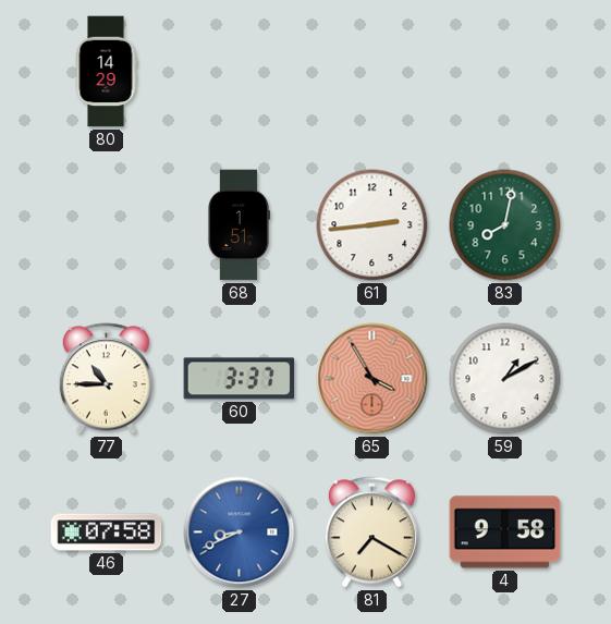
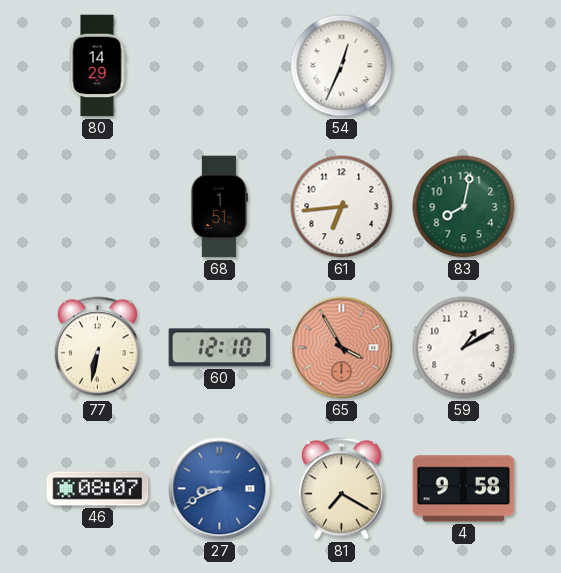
54: none -> 12:34 (342, 66)
61: 2:44 -> 6:44 (342, 207)
77: 10:45 -> 6:32 (97, 348)
60: 3:37 -> 12:10 (220, 348)
46: 07:58 -> 08:07 (98, 489)
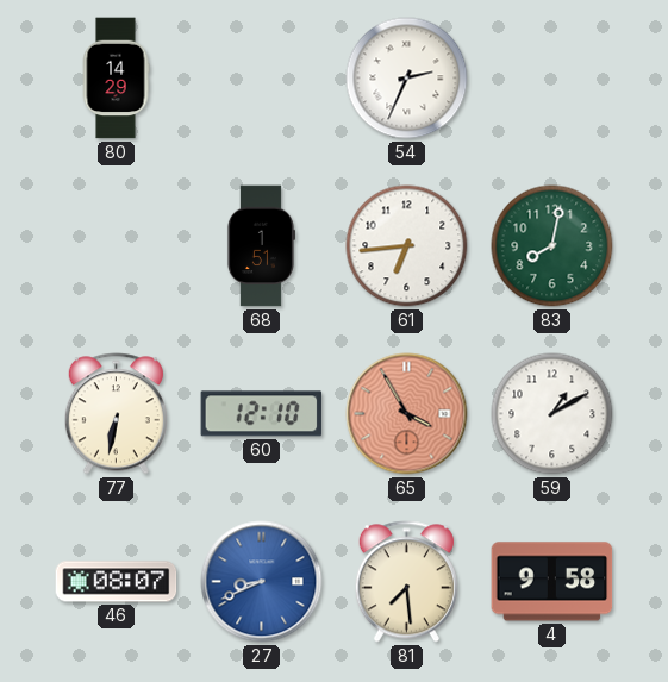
54: 12:34 -> 2:34 (407, 79)
81: 7:20 -> 7:29 (406, 582)
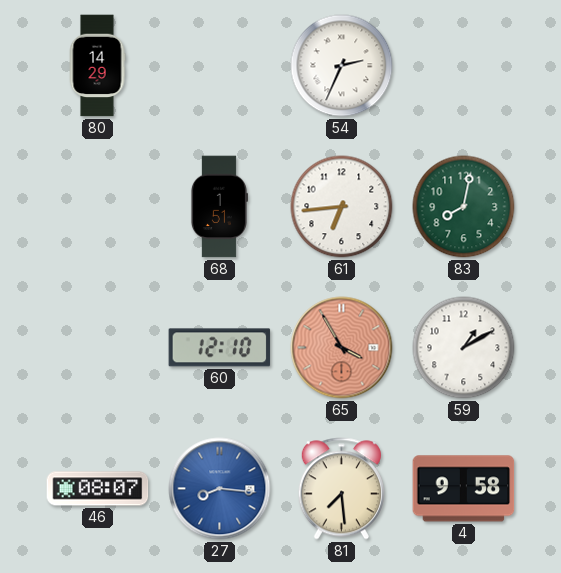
77: 6:32 -> none (116, 414)
27: 8:41 -> 8:16 (220, 489)
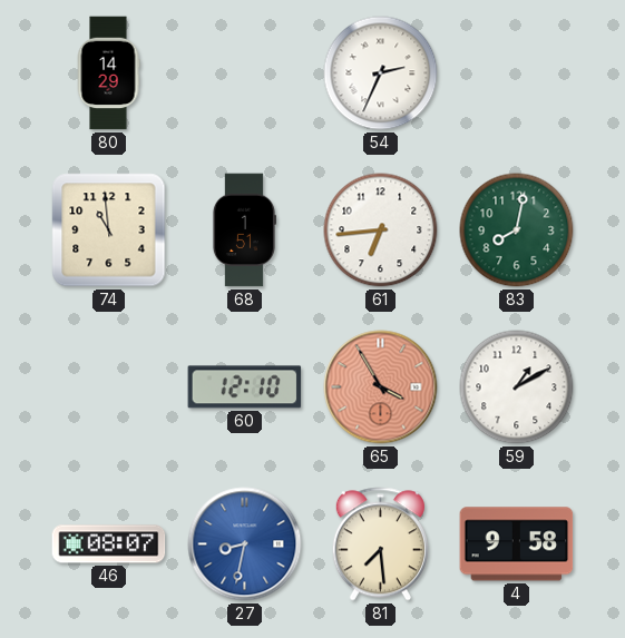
74: none -> 10:59 (109, 230)
27: 8:16 -> 8:32 (245, 544)
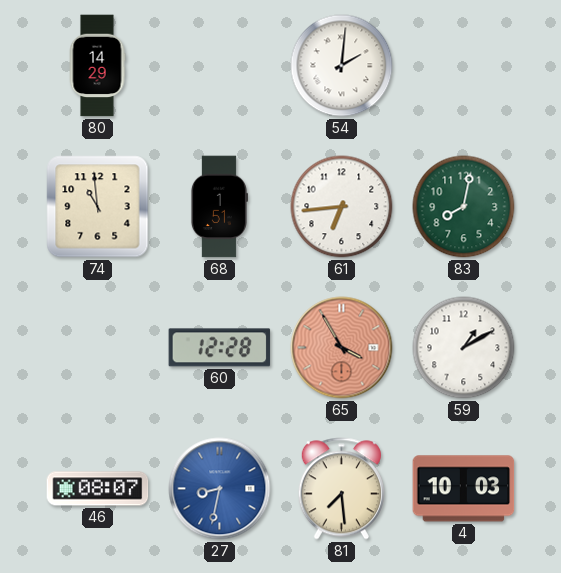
54: 2:34 -> 2:01 (342, 66)
60: 12:10 -> 12:28 (220, 348)
4: 9:58 -> 10:03 (464, 489)
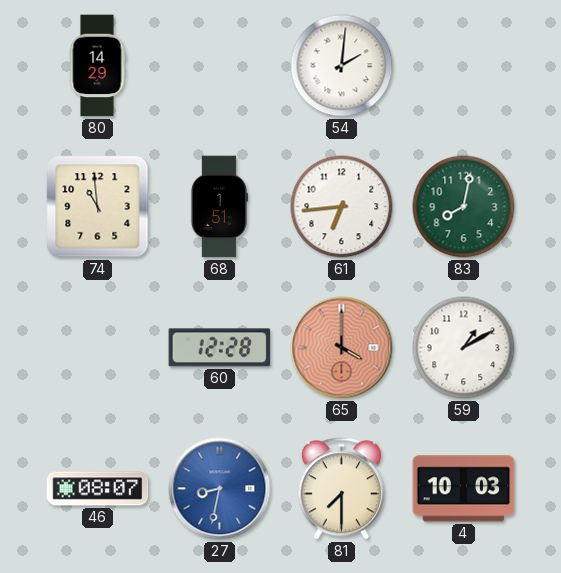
65: 3:55 -> 4:00 (342, 348)
81: 7:29 -> 7:30 (341, 489)
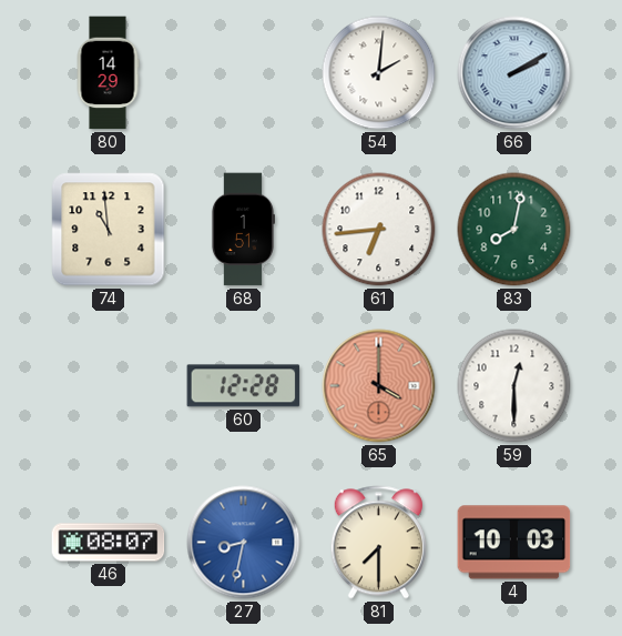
66: none -> 2:10 (514, 73)
59: 1:10 -> 12:30 (514, 386)
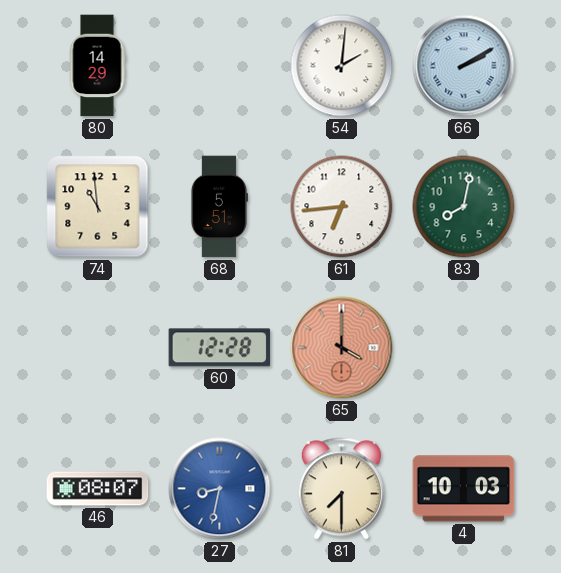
68: 1:51 -> 5:51 (219, 207)
59: 12:30 -> none (514, 386)
